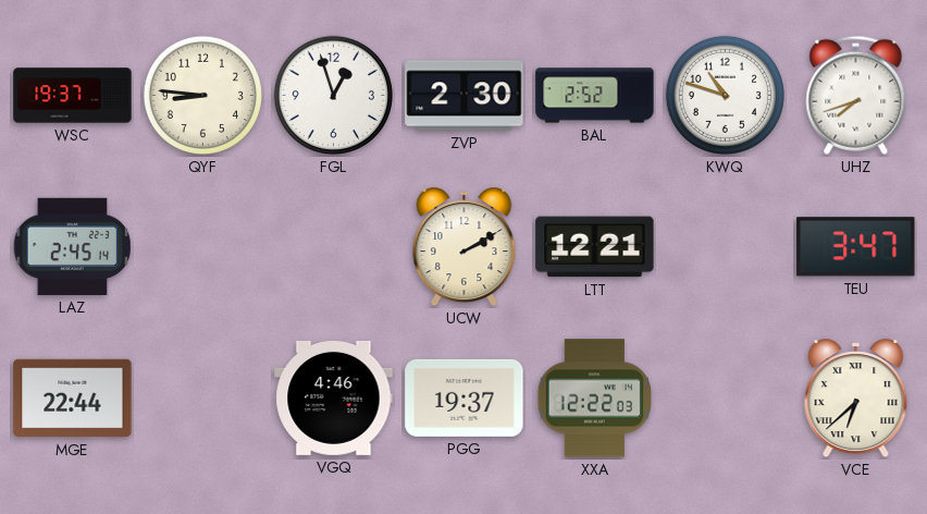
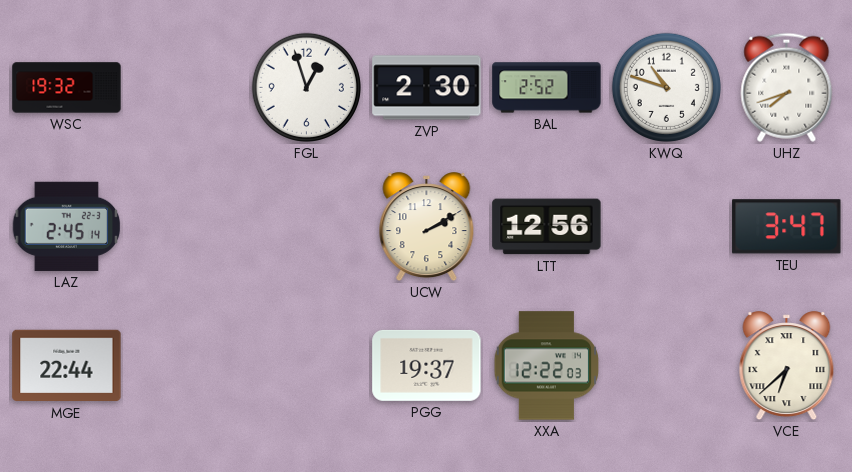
WSC: 19:37 -> 19:32 (67, 88)
QYF: 8:46 -> none (202, 95)
LTT: 12:21 -> 12:56 (547, 227)
VGQ: 4:46 -> none (334, 397)
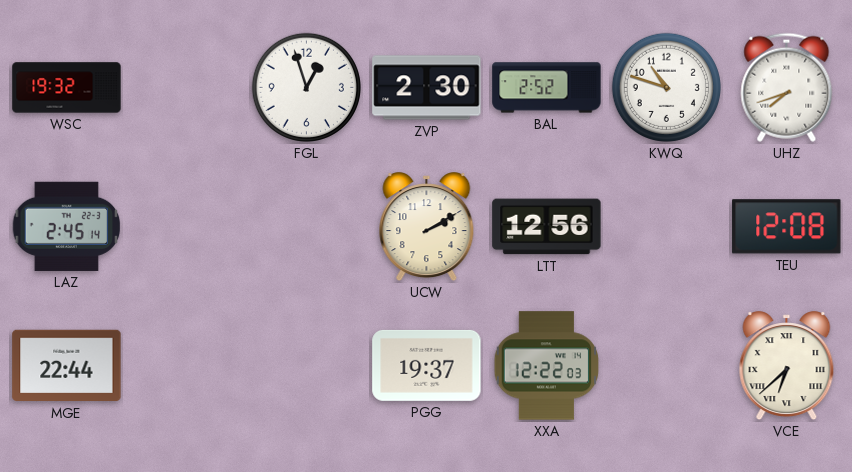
TEU: 3:47 -> 12:08 (787, 227)
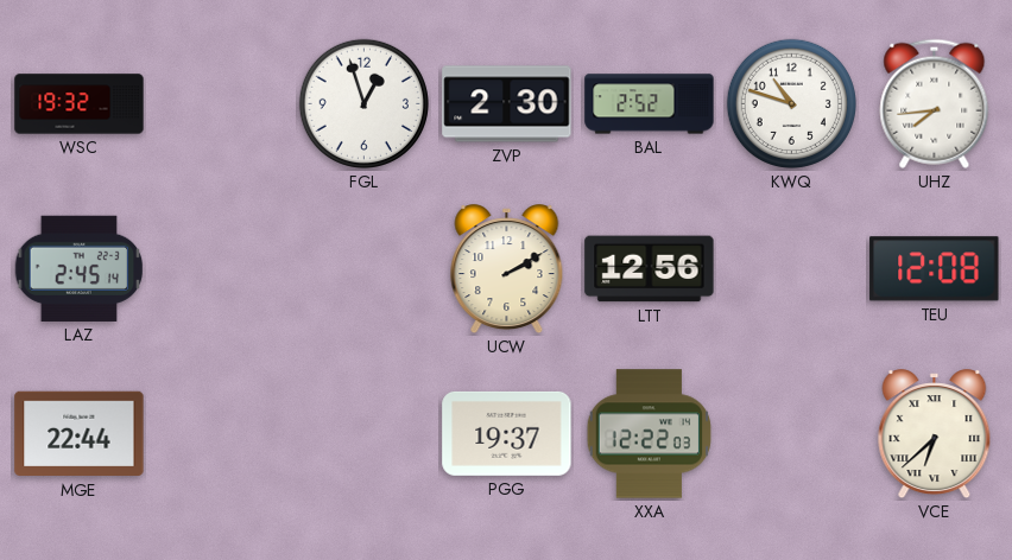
UHZ: 7:42 -> 7:44 (935, 103)
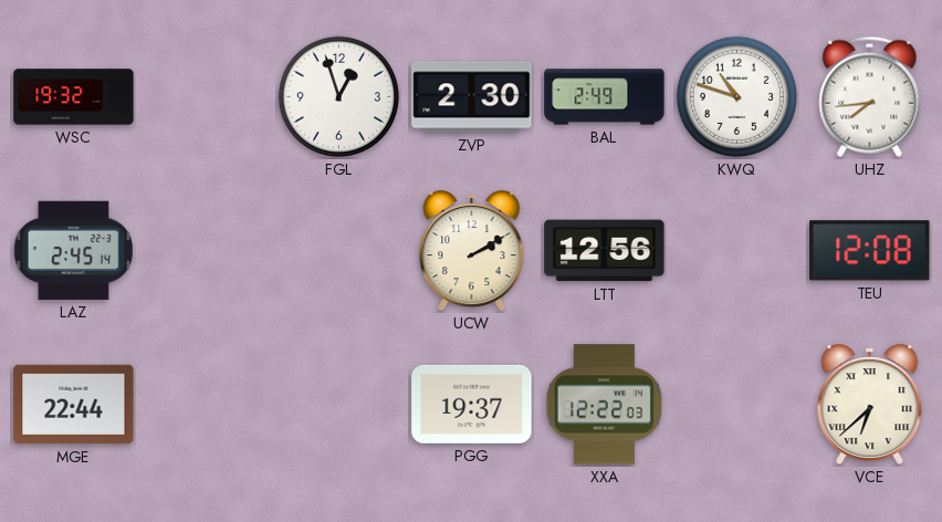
BAL: 2:52 -> 2:49 (605, 97)
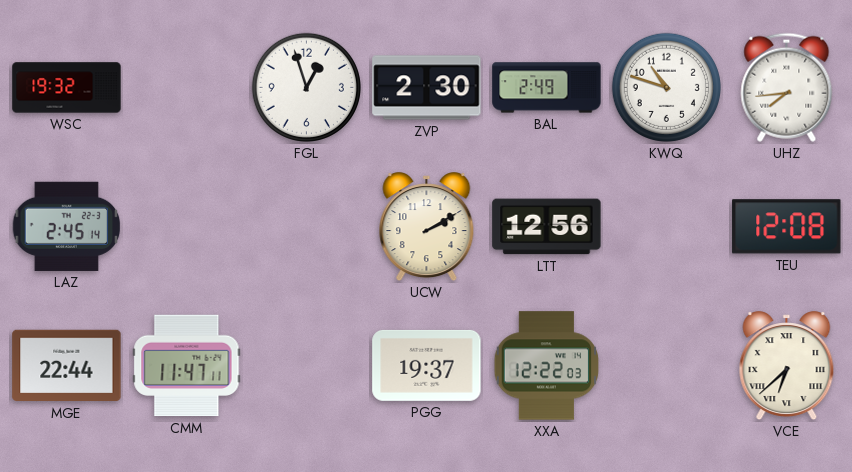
CMM: none -> 11:47 (187, 366)
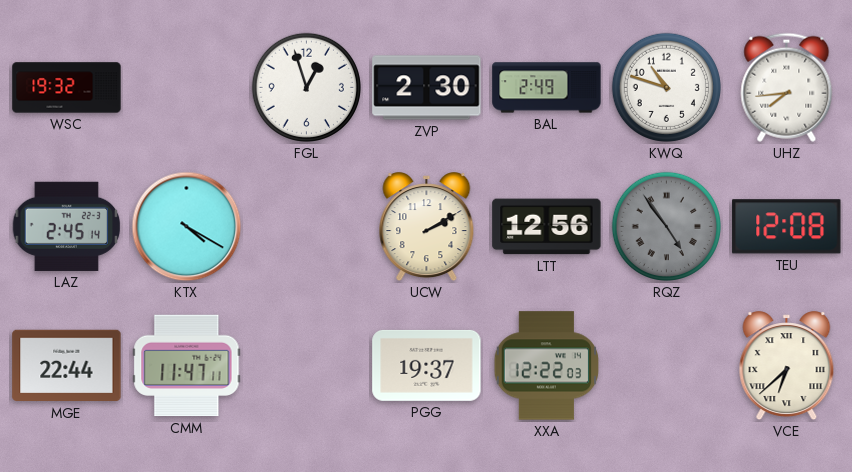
KTX: none -> 4:20 (187, 227)
RQZ: none -> 4:54 (666, 226)
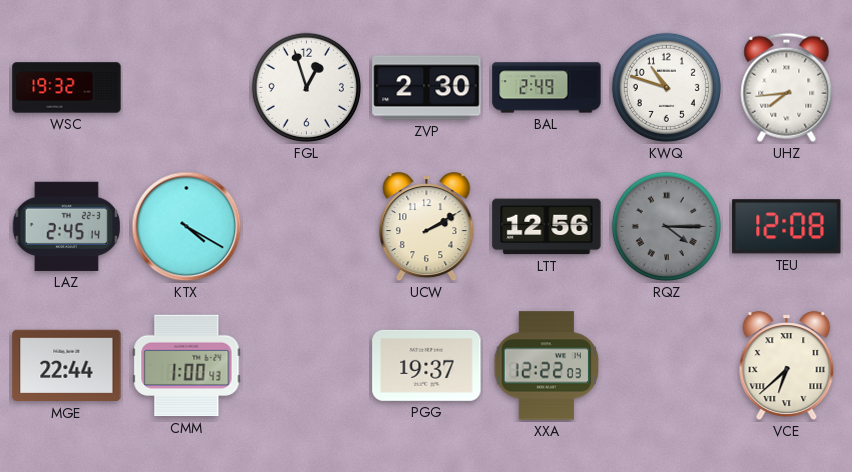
RQZ: 4:54 -> 4:15 (666, 226)
CMM: 11:47 -> 1:00 (187, 366)
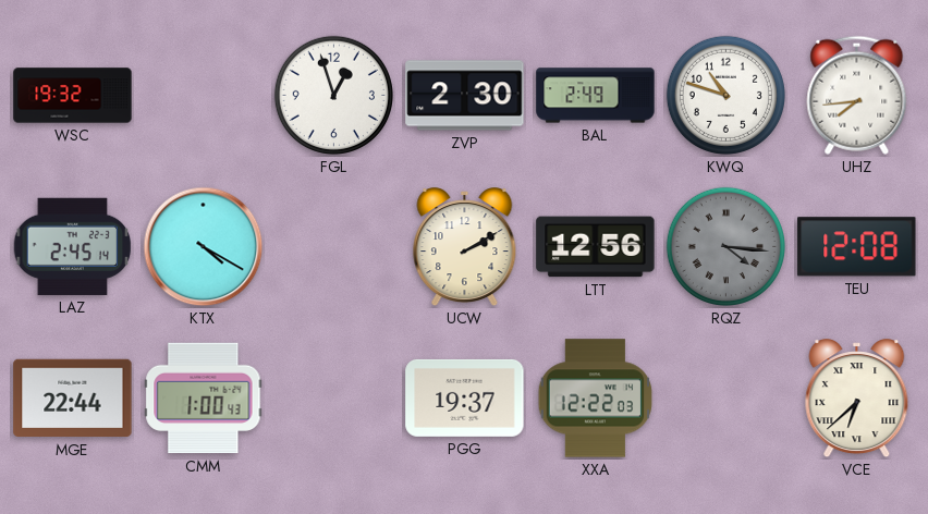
RQZ: 4:15 -> 4:16 (725, 246)
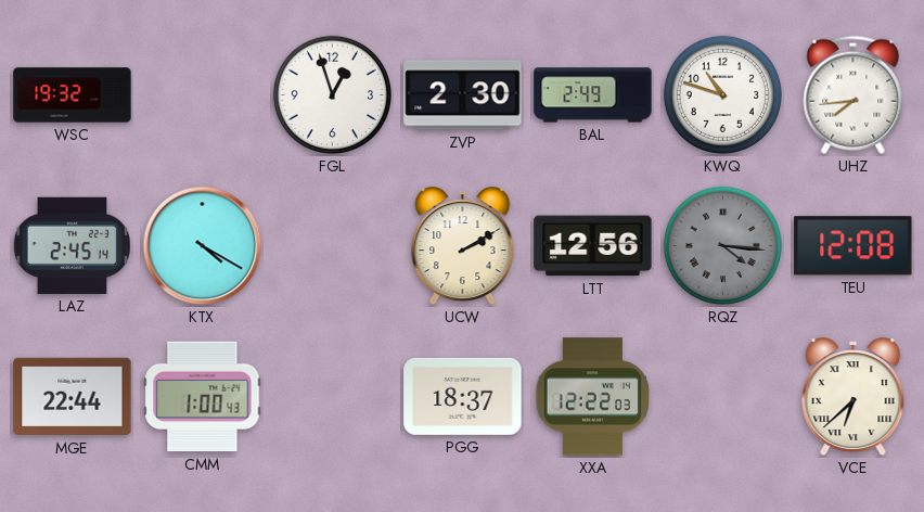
PGG: 19:37 -> 18:37 (463, 396)
